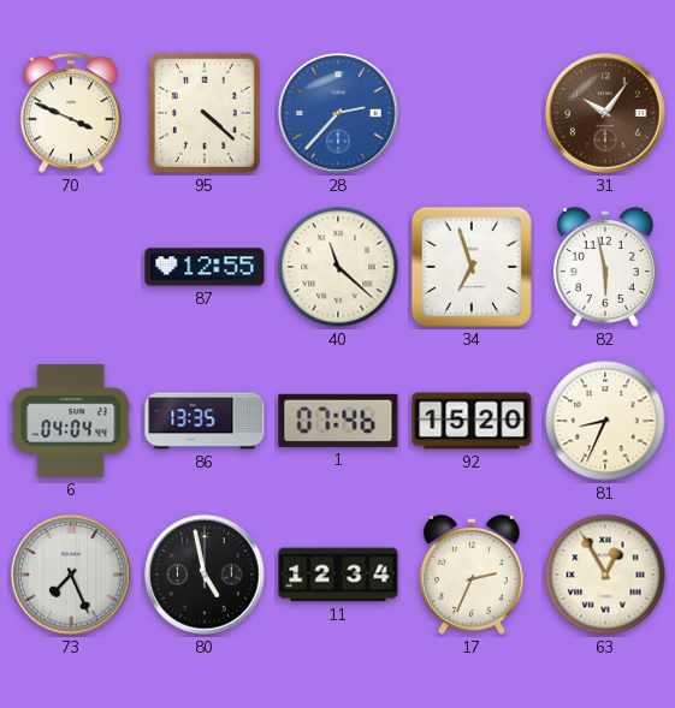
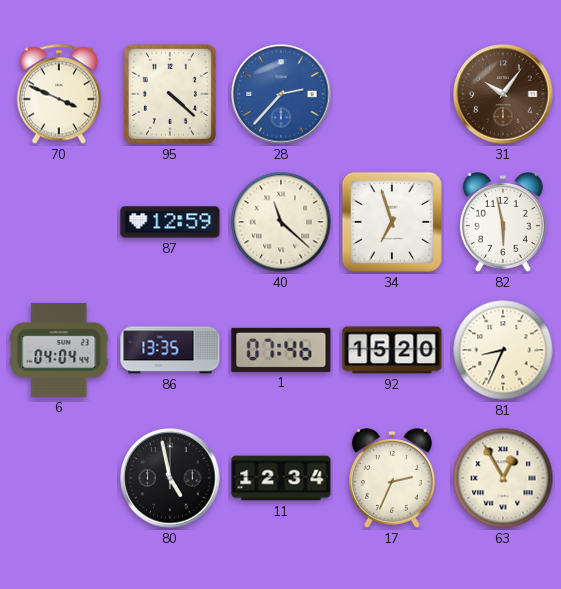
87: 12:55 -> 12:59 (170, 222)
73: 7:26 -> none (71, 575)
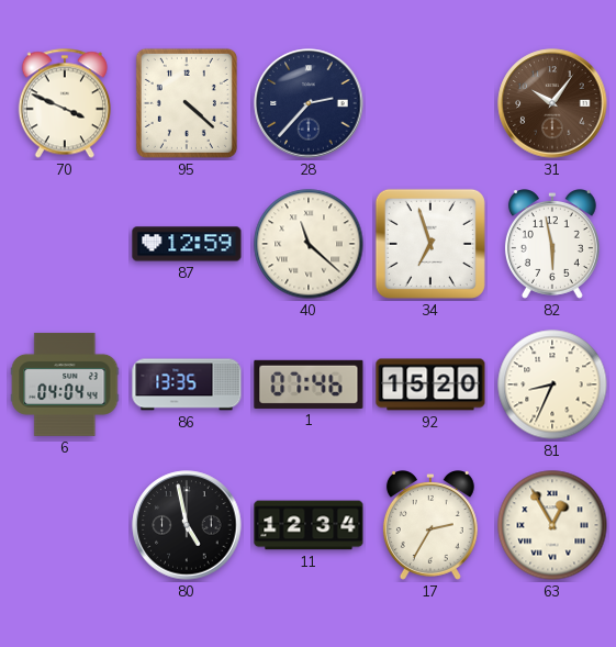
28 dial: blue -> navy (309, 103)
17: 2:34 -> 2:35 (430, 526)
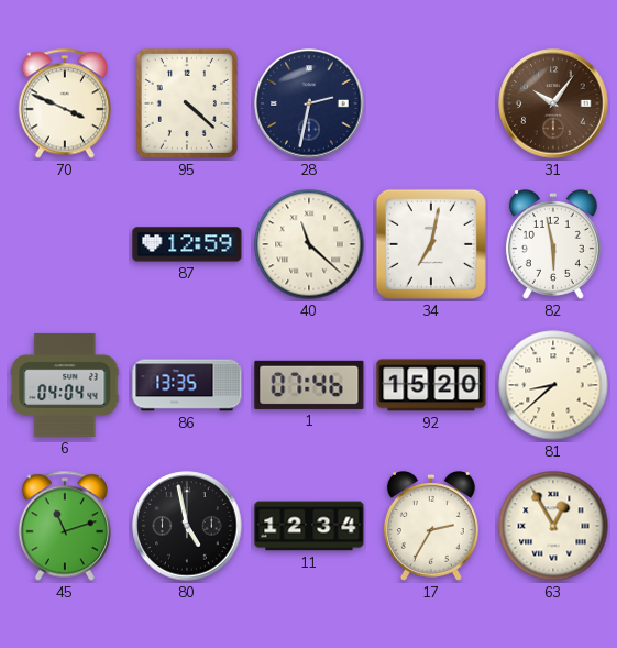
28: 2:37 -> 2:32 (309, 103)
34: 6:57 -> 7:02 (431, 244)
81: 8:34 -> 8:38 (553, 385)
45: none -> 11:12 (65, 526)
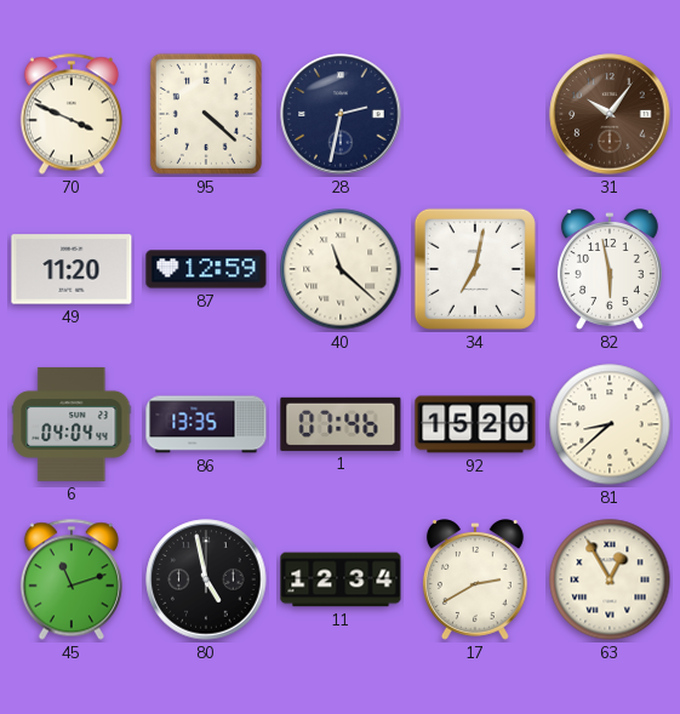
49: none -> 11:20 (72, 269)
17: 2:35 -> 2:40 (475, 581)
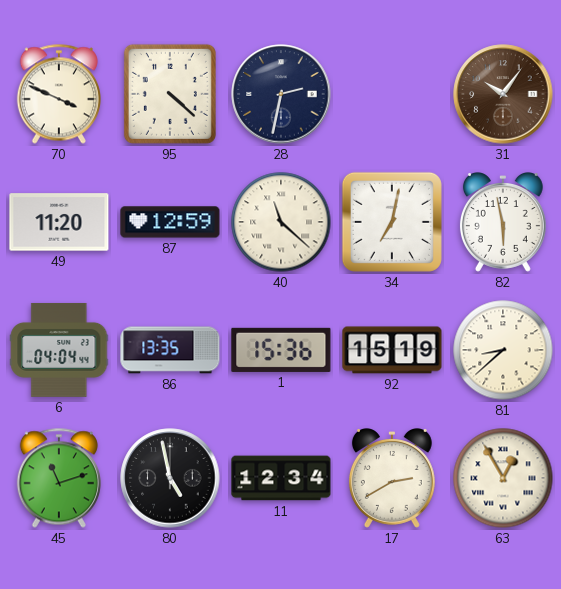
1: 07:46 -> 15:36 (281, 350)
92: 15:20 -> 15:19 (392, 350)
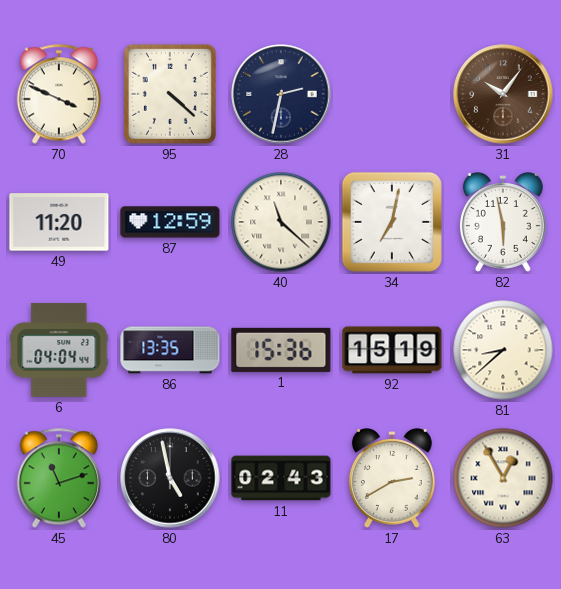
11: 12:34 -> 02:43 (281, 478)
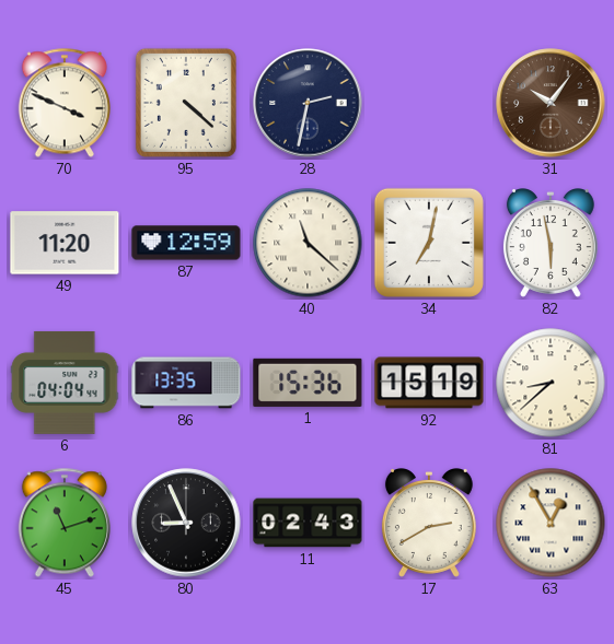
80: 4:58 -> 8:56 (186, 523)
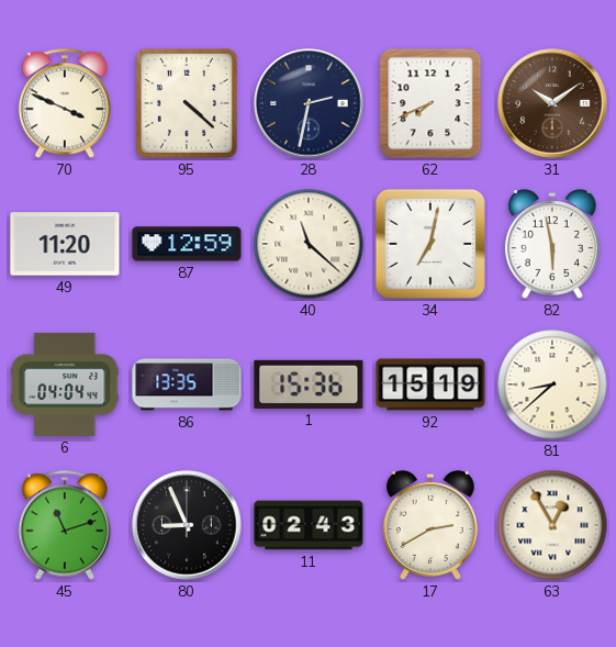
62: none -> 7:41 (430, 103)
31: 10:06 -> 10:09 (552, 103)
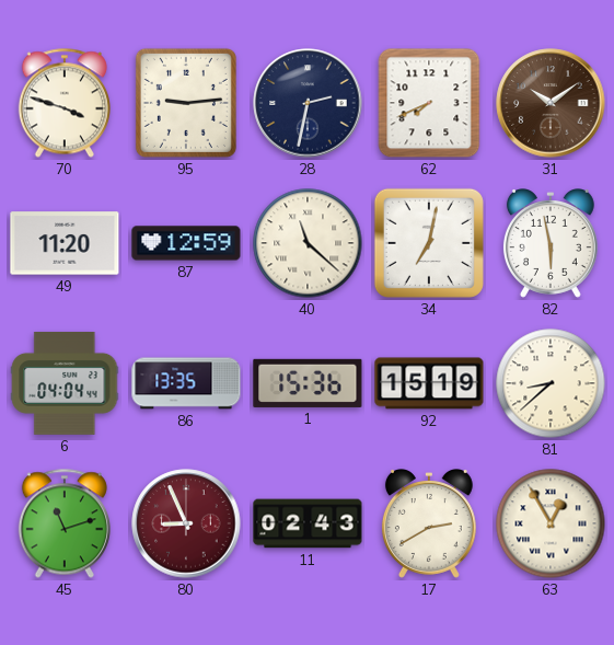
70: 3:49 -> 3:48 (65, 103)
95: 4:22 -> 9:14 (186, 103)
80 dial: black -> burgundy (186, 523)
